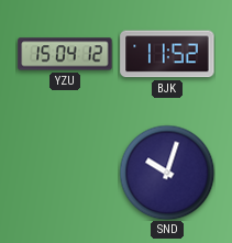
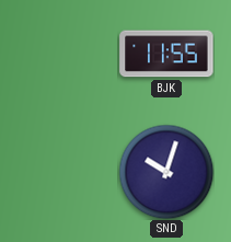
YZU: 15:04 -> none (65, 54)
BJK: 11:52 -> 11:55 (166, 54)
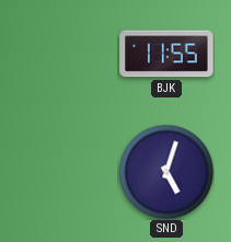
SND: 10:03 -> 5:03 (166, 172)
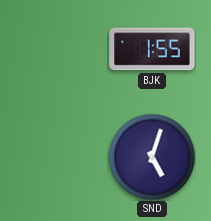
BJK: 11:55 -> 1:55 (152, 49)
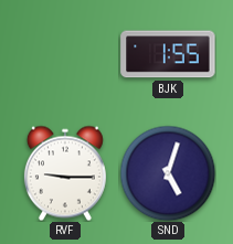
RVF: none -> 9:15 (65, 173)
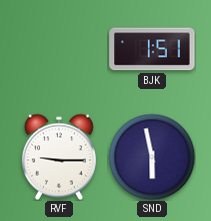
BJK: 1:55 -> 1:51 (152, 49)
SND: 5:03 -> 5:58 (152, 157)
